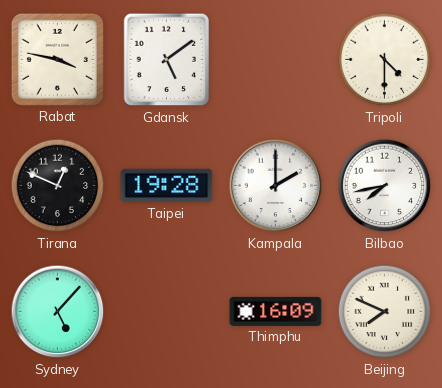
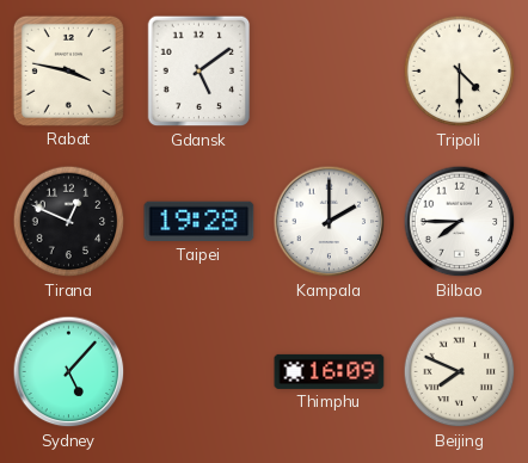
Bilbao: 7:43 -> 7:45 (460, 222)
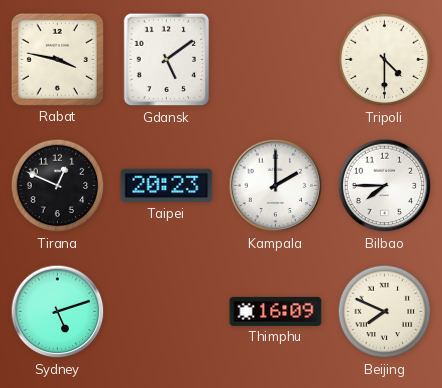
Taipei: 19:28 -> 20:23 (167, 186)
Sydney: 5:07 -> 5:12 (58, 312)
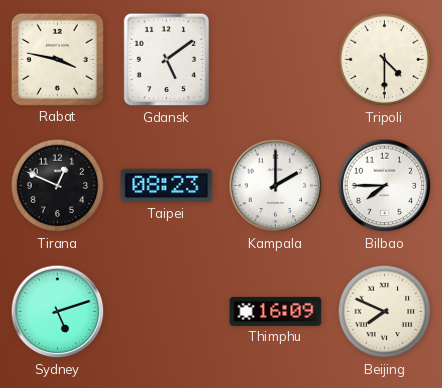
Taipei: 20:23 -> 08:23 (167, 186)
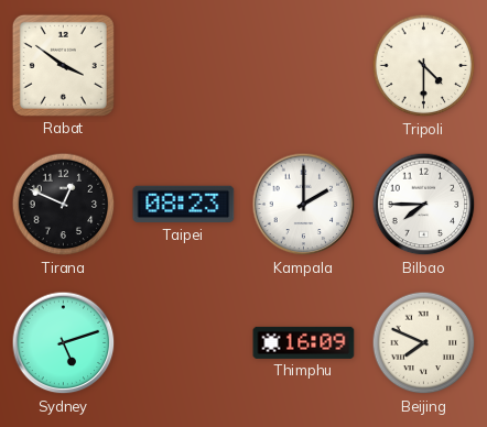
Rabat: 3:47 -> 3:51 (63, 65)
Gdansk: 5:09 -> none (167, 60)
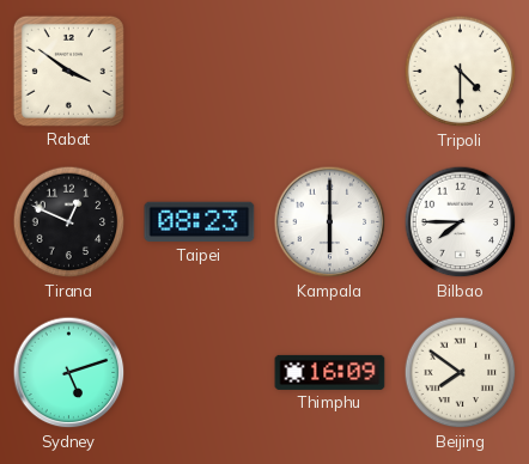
Kampala: 2:00 -> 6:00 (330, 222)
Beijing: 7:49 -> 7:51 (461, 373)
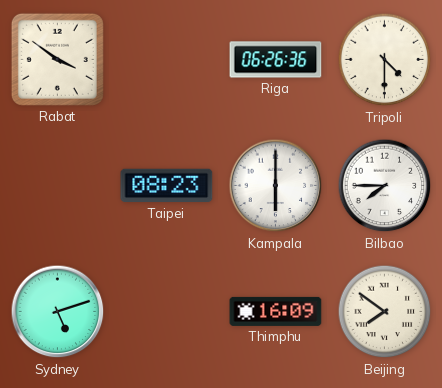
Riga: none -> 06:26 (276, 60)
Tirana: 12:49 -> none (69, 222)
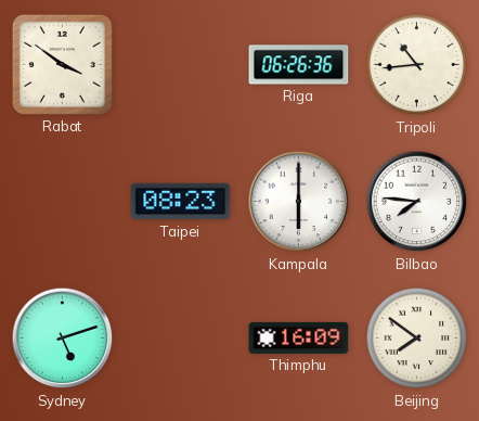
Tripoli: 4:30 -> 10:44 (417, 65)
Bilbao: 7:45 -> 7:46 (417, 202)
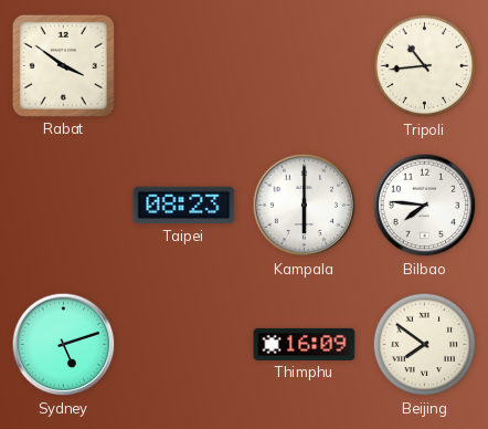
Riga: 06:26 -> none (299, 65)
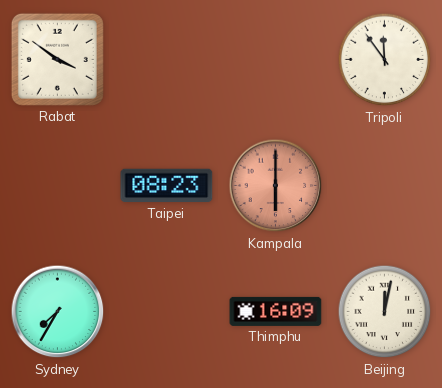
Tripoli: 10:44 -> 11:54 (385, 60)
Kampala dial: white -> salmon (276, 186)
Bilbao: 7:46 -> none (425, 206)
Sydney: 5:12 -> 7:35 (58, 312)
Beijing: 7:51 -> 12:02 (385, 312)
